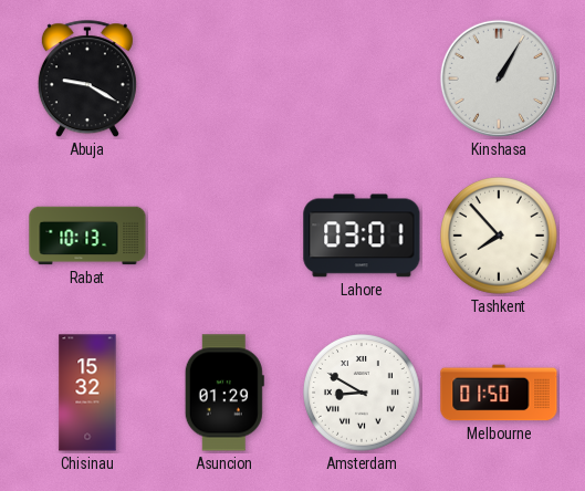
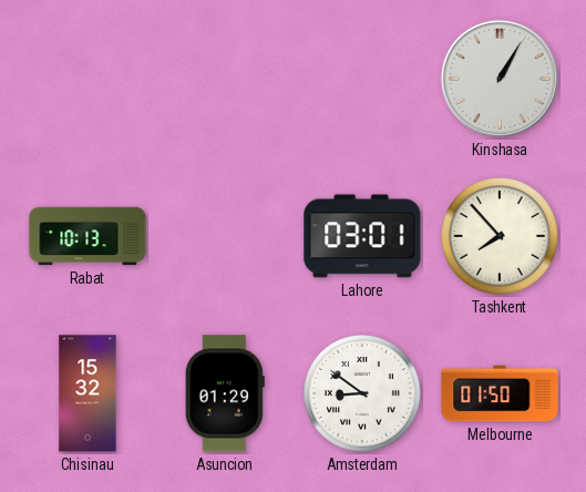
Abuja: 9:20 -> none (87, 80)
Amsterdam: 8:50 -> 8:51 (363, 394)
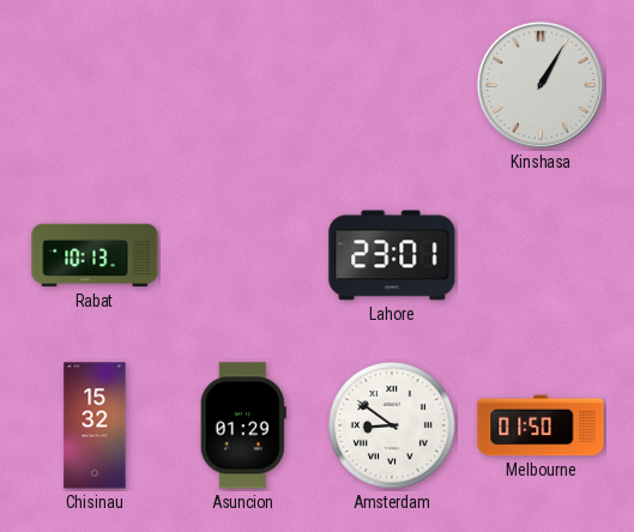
Lahore: 03:01 -> 23:01 (392, 255)
Tashkent: 7:53 -> none (501, 237)
